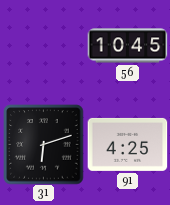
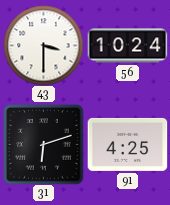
43: none -> 3:30 (43, 45)
56: 10:45 -> 10:24 (127, 46)
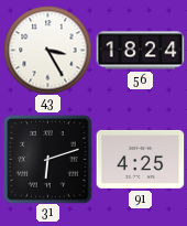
43: 3:30 -> 3:25 (47, 50)
56: 10:24 -> 18:24 (140, 51)
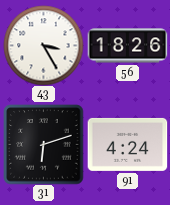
56: 18:24 -> 18:26 (127, 46)
91: 4:25 -> 4:24 (127, 144)
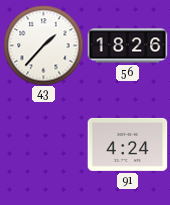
43: 3:25 -> 1:37 (43, 45)
31: 6:12 -> none (43, 144)
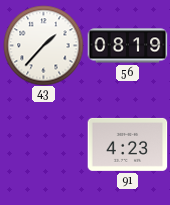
56: 18:26 -> 08:19 (127, 46)
91: 4:24 -> 4:23 (127, 144)
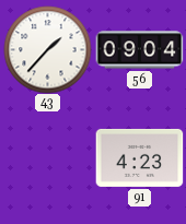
56: 08:19 -> 09:04 (139, 50)
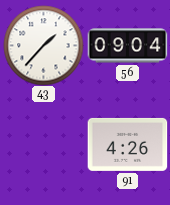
91: 4:23 -> 4:26 (127, 144)
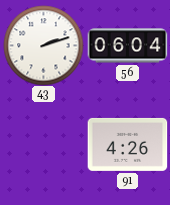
43: 1:37 -> 2:12 (43, 45)
56: 09:04 -> 06:04 (127, 46)
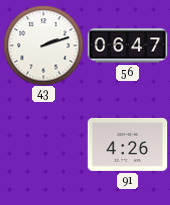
56: 06:04 -> 06:47 (127, 46)
